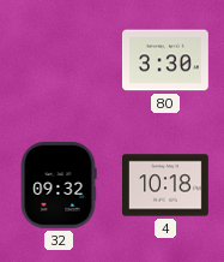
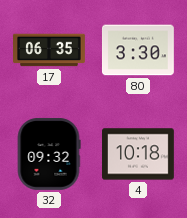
17: none -> 06:35 (50, 50)
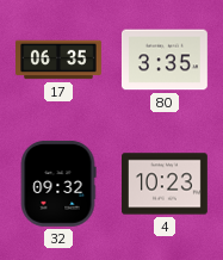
80: 3:30 -> 3:35 (165, 60)
4: 10:18 -> 10:23 (166, 184)
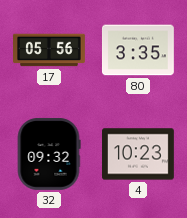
17: 06:35 -> 05:56 (50, 50)
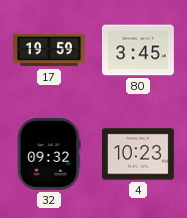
17: 05:56 -> 19:59 (50, 50)
80: 3:35 -> 3:45 (138, 50)
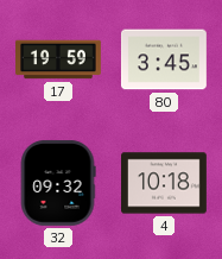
4: 10:23 -> 10:18 (165, 183)
